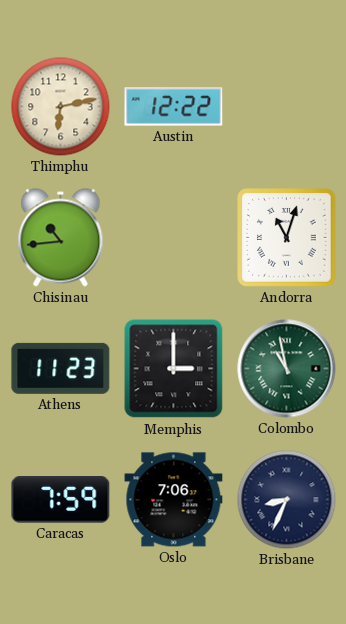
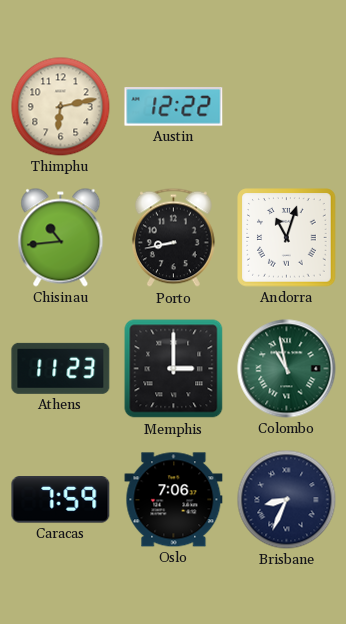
Porto: none -> 8:43 (173, 238)
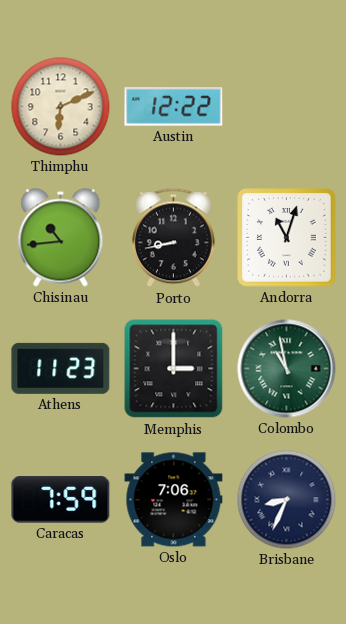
Thimphu: 6:13 -> 6:11 (61, 107)
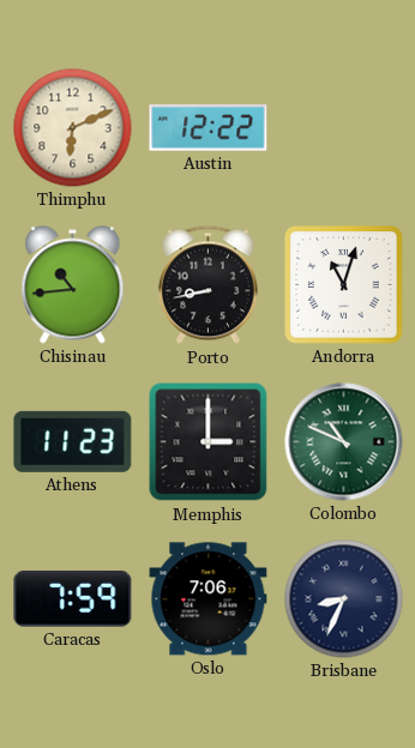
Colombo: 10:58 -> 10:49 (344, 442)
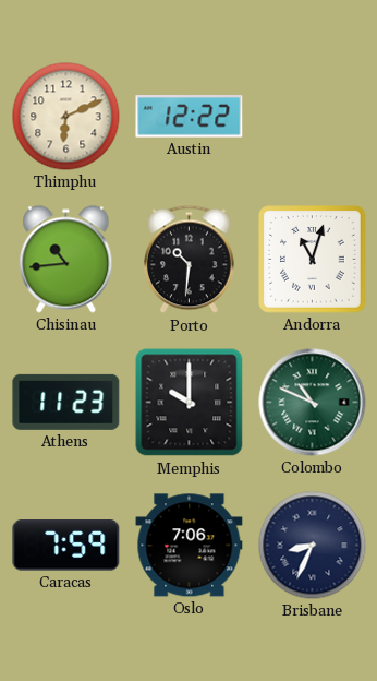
Porto: 8:43 -> 10:31 (188, 260)
Memphis: 3:00 -> 10:00 (190, 403)
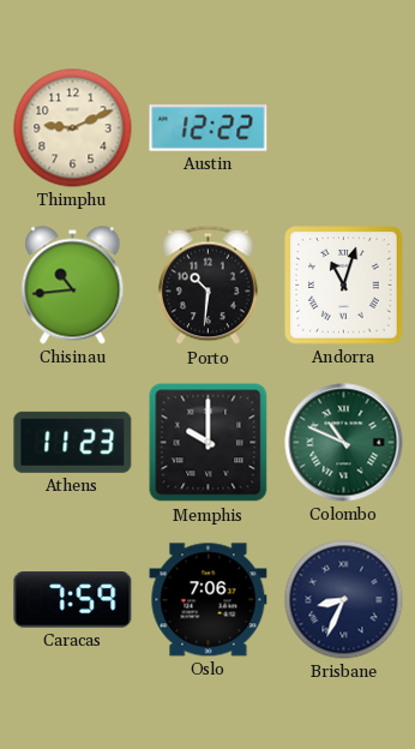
Thimphu: 6:11 -> 9:11 (73, 128)
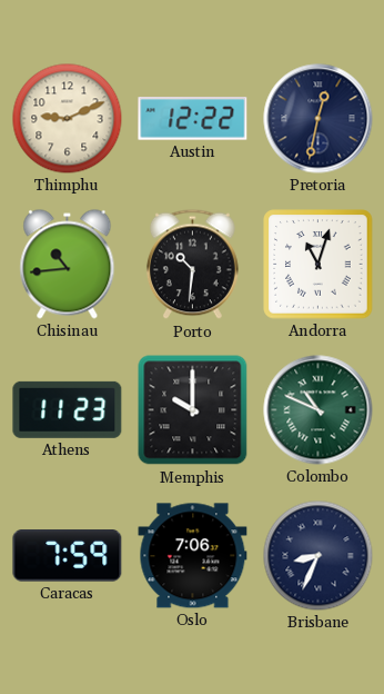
Pretoria: none -> 12:32 (319, 119)
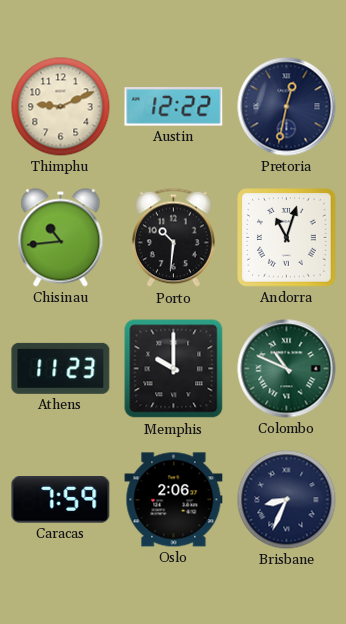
Oslo: 7:06 -> 2:06 (174, 500)
